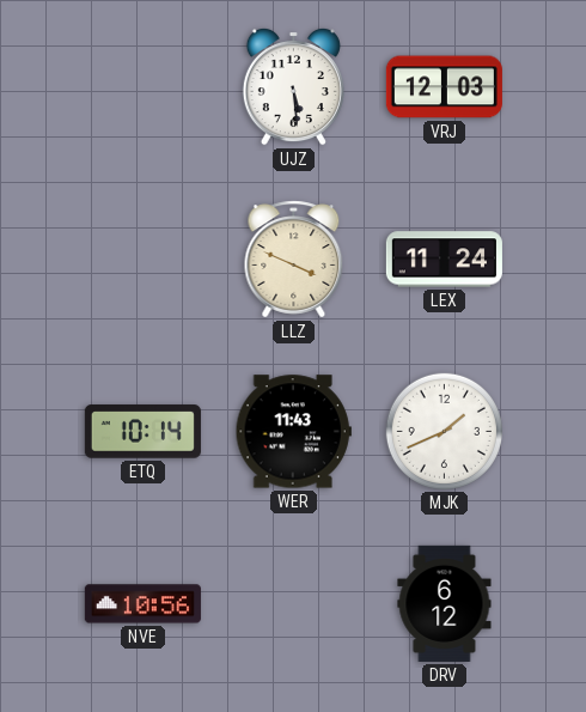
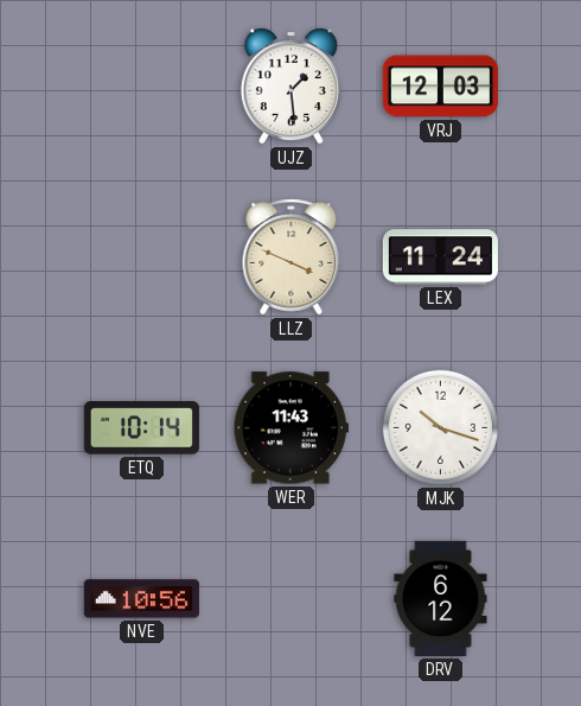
UJZ: 5:29 -> 1:29 (290, 85)
MJK: 1:41 -> 10:18 (440, 427)
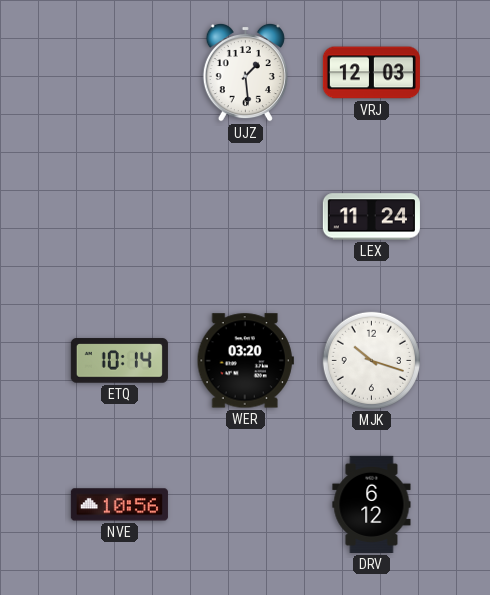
LLZ: 3:49 -> none (292, 257)
WER: 11:43 -> 03:20 (245, 361)
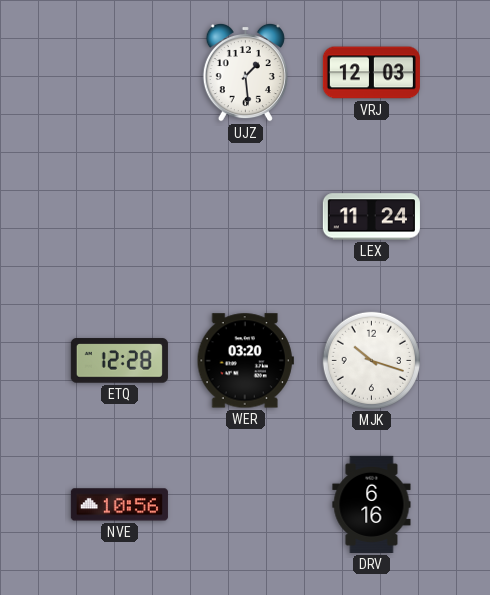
ETQ: 10:14 -> 12:28 (119, 361)
DRV: 6:12 -> 6:16 (372, 504)
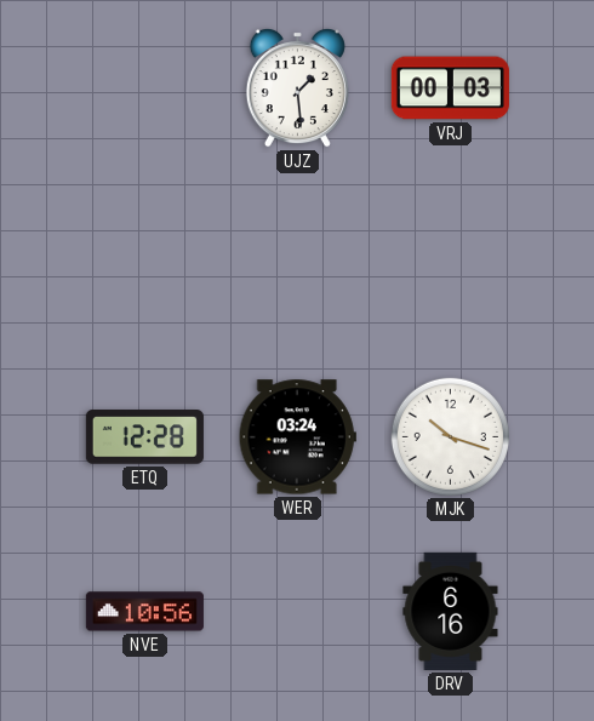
VRJ: 12:03 -> 00:03 (450, 88)
LEX: 11:24 -> none (371, 217)
WER: 03:20 -> 03:24 (297, 437)
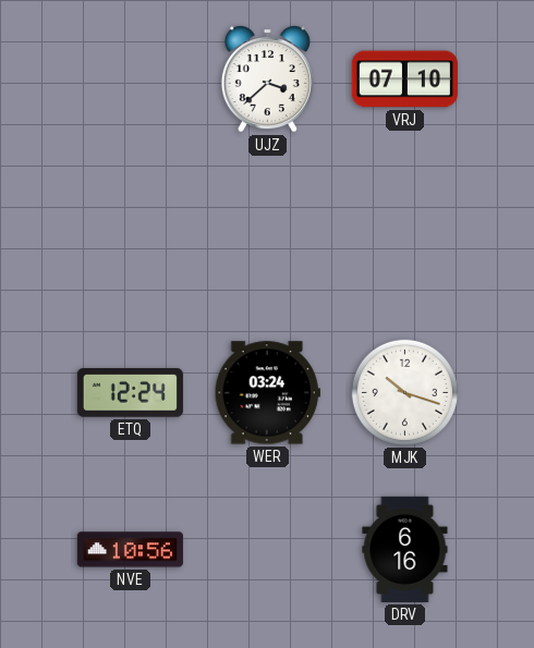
UJZ: 1:29 -> 3:38 (267, 78)
VRJ: 00:03 -> 07:10 (404, 80)
ETQ: 12:28 -> 12:24 (130, 393)
